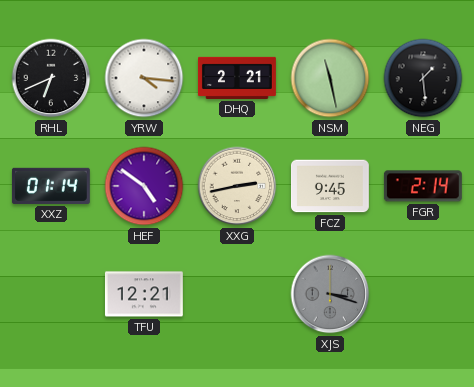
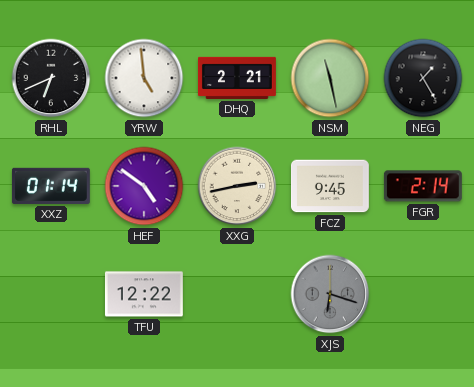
YRW: 4:16 -> 4:59 (144, 78)
NEG: 1:29 -> 1:25 (423, 78)
TFU: 12:21 -> 12:22 (144, 294)
XJS: 3:18 -> 6:18 (330, 294)
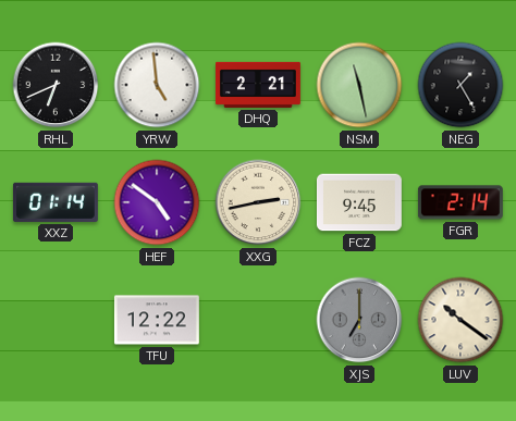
XJS: 6:18 -> 7:00 (359, 320)
LUV: none -> 10:21 (460, 320)
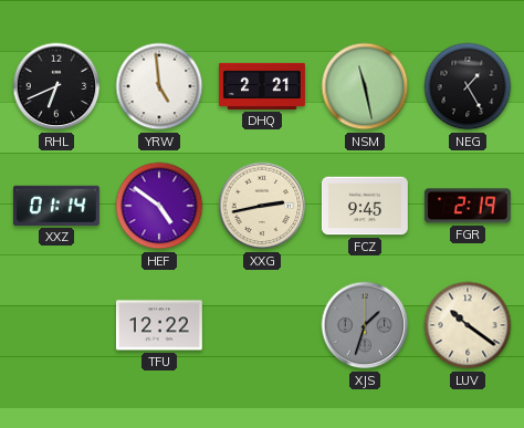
FGR: 2:14 -> 2:19 (468, 206)
XJS: 7:00 -> 1:33 (365, 325)
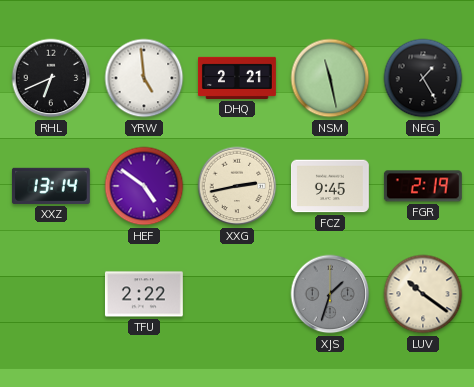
XXZ: 01:14 -> 13:14 (51, 186)
TFU: 12:22 -> 2:22 (144, 294)
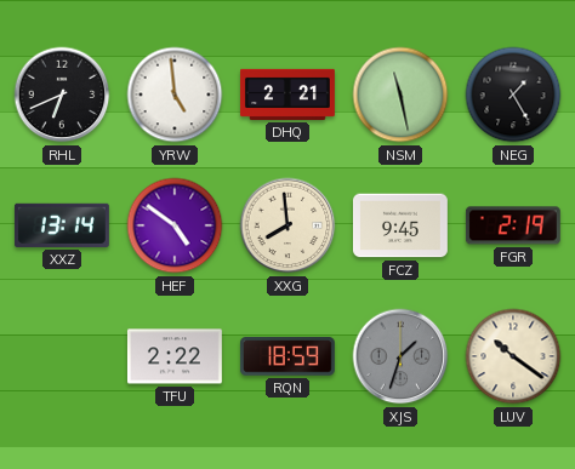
XXG: 2:43 -> 7:59 (287, 225)
RQN: none -> 18:59 (287, 356)
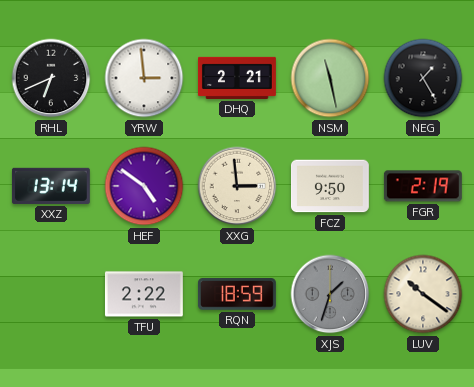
YRW: 4:59 -> 2:59 (144, 78)
XXG: 7:59 -> 2:59 (237, 186)
FCZ: 9:45 -> 9:50 (330, 186)
